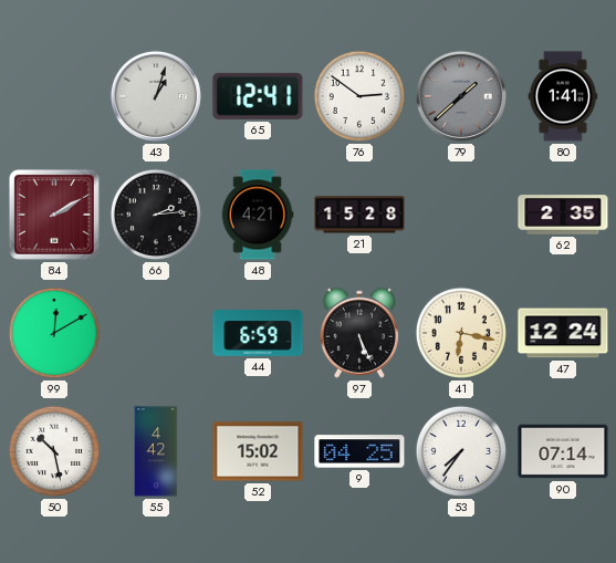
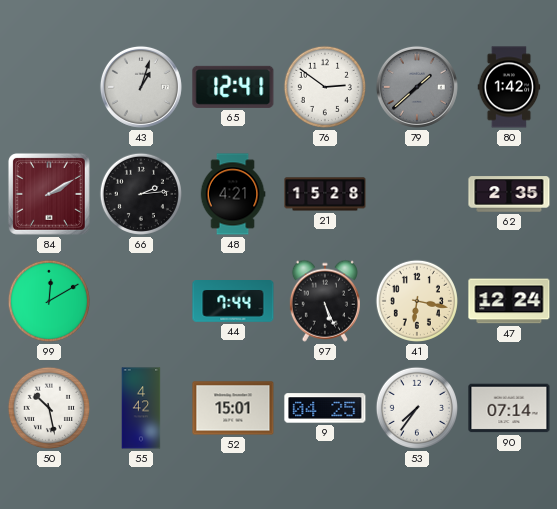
80: 1:41 -> 1:42 (509, 87)
44: 6:59 -> 7:44 (233, 301)
52: 15:02 -> 15:01 (233, 408)
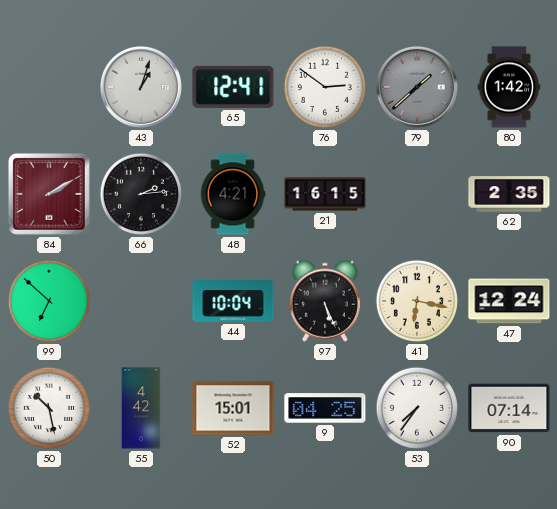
21: 15:28 -> 16:15 (325, 194)
99: 12:10 -> 6:52 (49, 301)
44: 7:44 -> 10:04 (233, 301)
